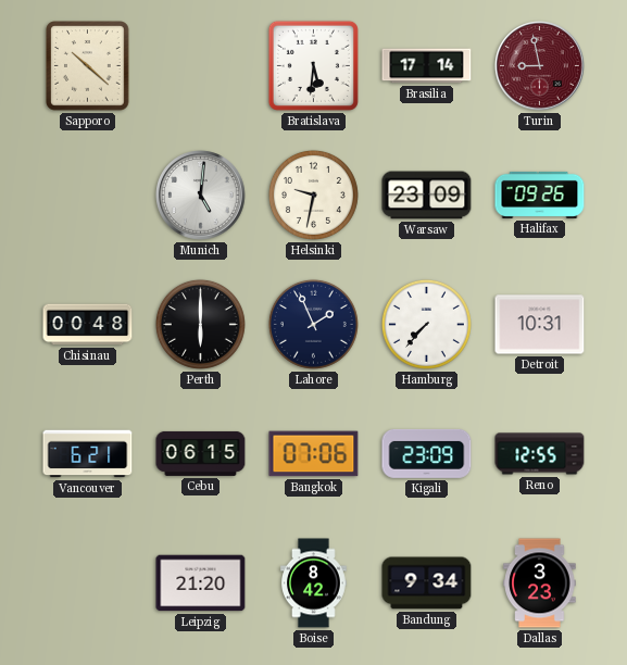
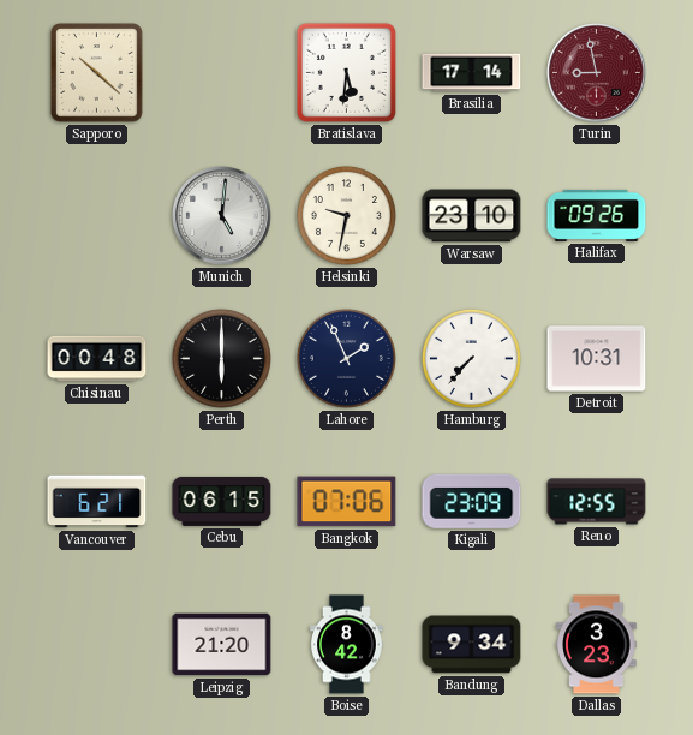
Warsaw: 23:09 -> 23:10 (472, 216)
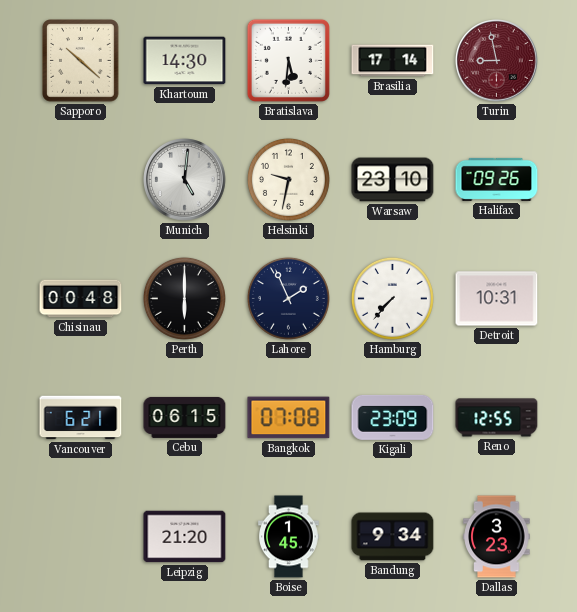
Khartoum: none -> 14:30 (185, 61)
Bangkok: 07:06 -> 07:08 (289, 418)
Boise: 8:42 -> 1:45 (289, 537)
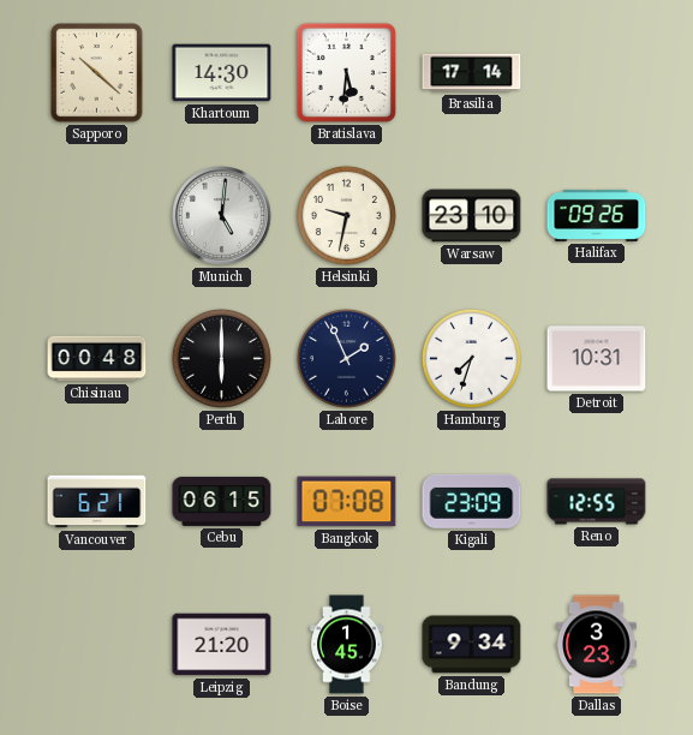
Turin: 8:58 -> none (497, 61)
Hamburg: 7:37 -> 7:33 (471, 358)
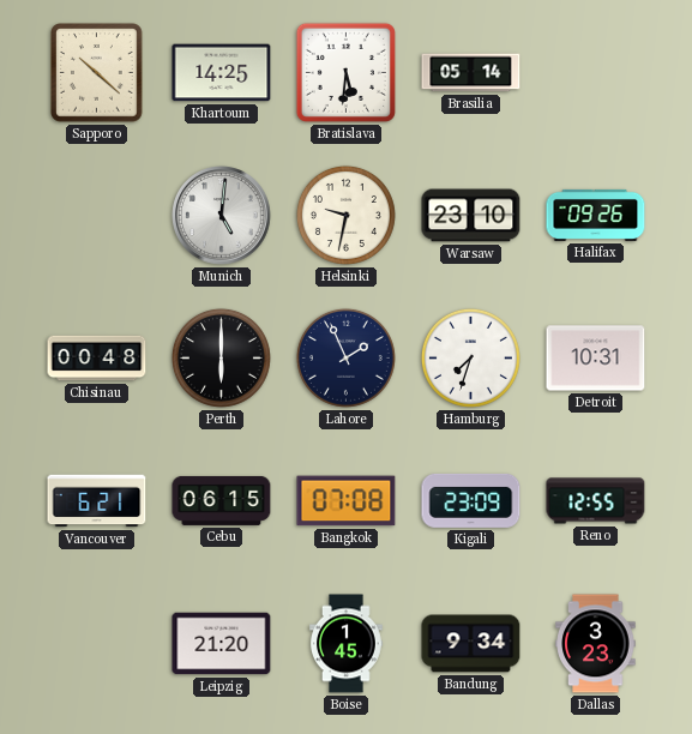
Khartoum: 14:30 -> 14:25 (222, 73)
Brasilia: 17:14 -> 05:14 (471, 73)
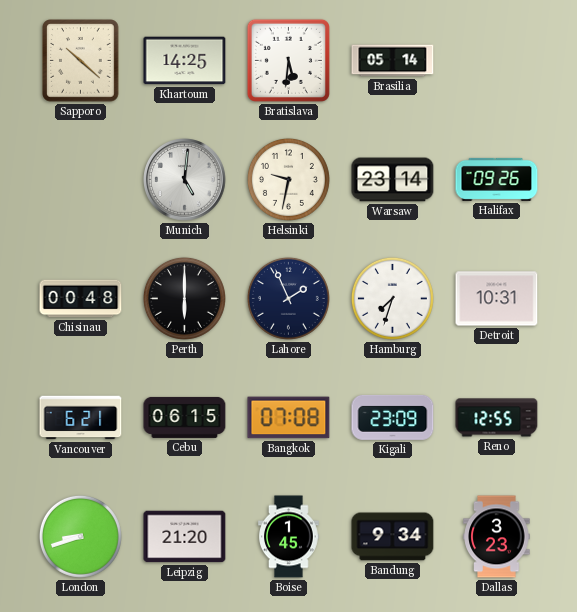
Warsaw: 23:10 -> 23:14 (393, 180)
London: none -> 8:42 (80, 536)
